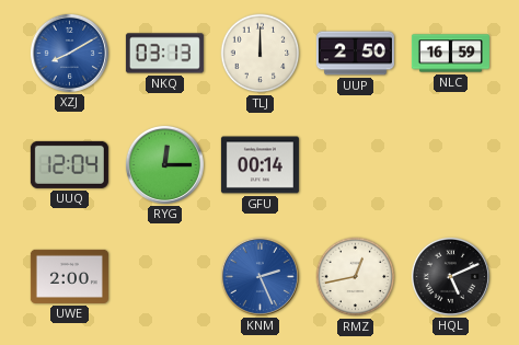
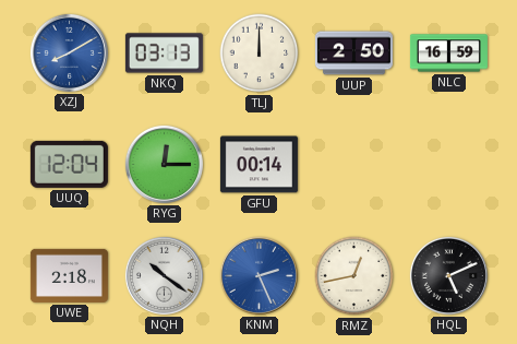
UWE: 2:00 -> 2:18 (69, 275)
NQH: none -> 10:21 (164, 275)
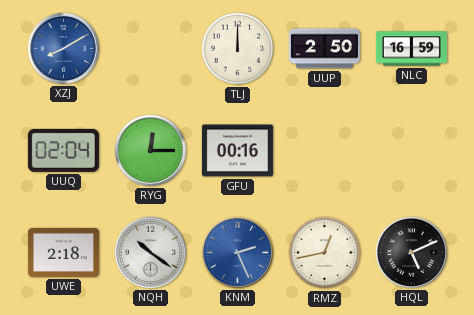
NKQ: 03:13 -> none (164, 54)
UUQ: 12:04 -> 02:04 (63, 150)
GFU: 00:14 -> 00:16 (237, 151)
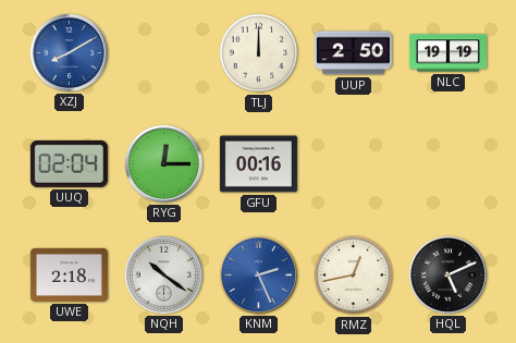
NLC: 16:59 -> 19:19 (447, 53)
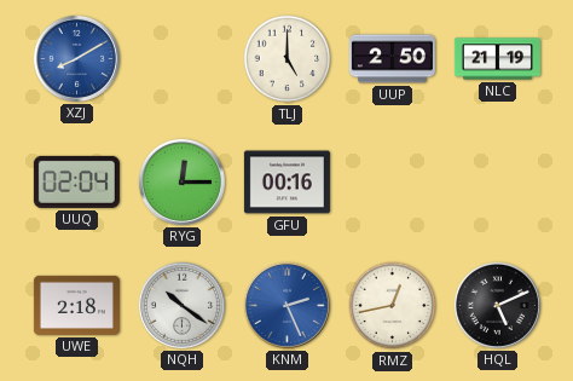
TLJ: 12:00 -> 5:00 (288, 59)
NLC: 19:19 -> 21:19 (497, 59)
